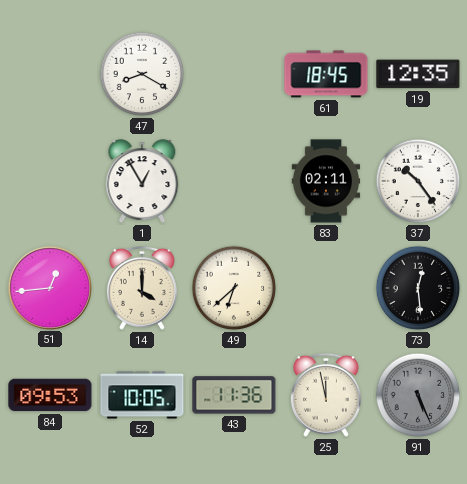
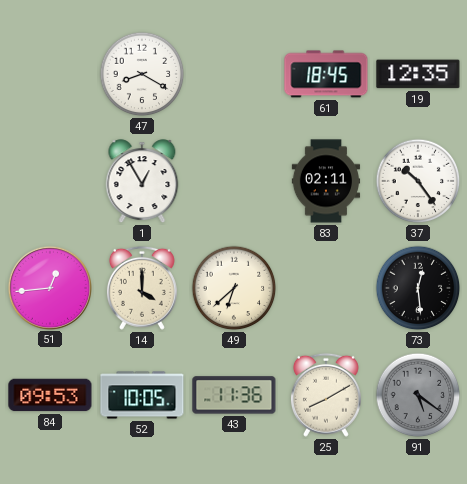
25: 11:58 -> 8:10 (326, 395)
91: 5:26 -> 5:21 (418, 395)
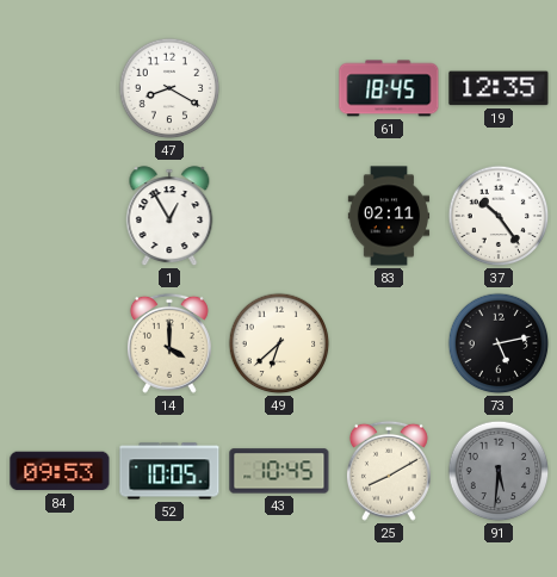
51: 12:44 -> none (49, 287)
73: 12:29 -> 5:13 (499, 343)
43: 11:36 -> 10:45 (279, 471)
91: 5:21 -> 5:31 (499, 471)
